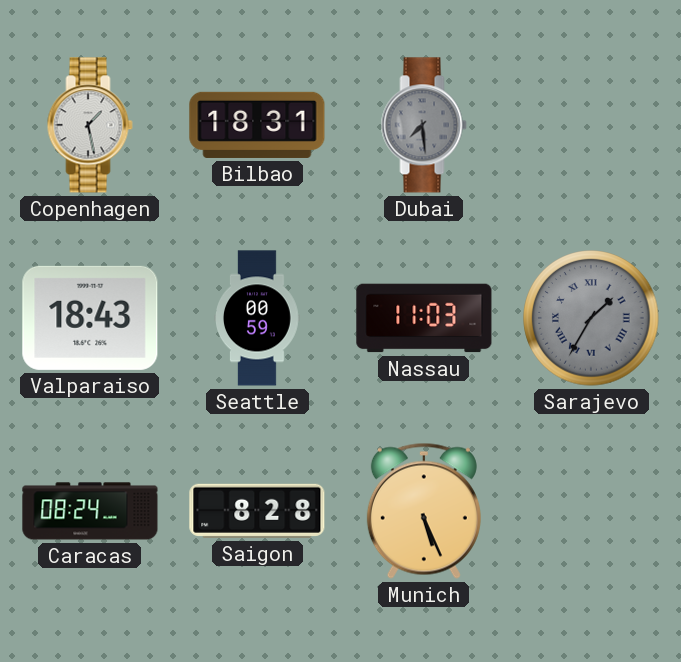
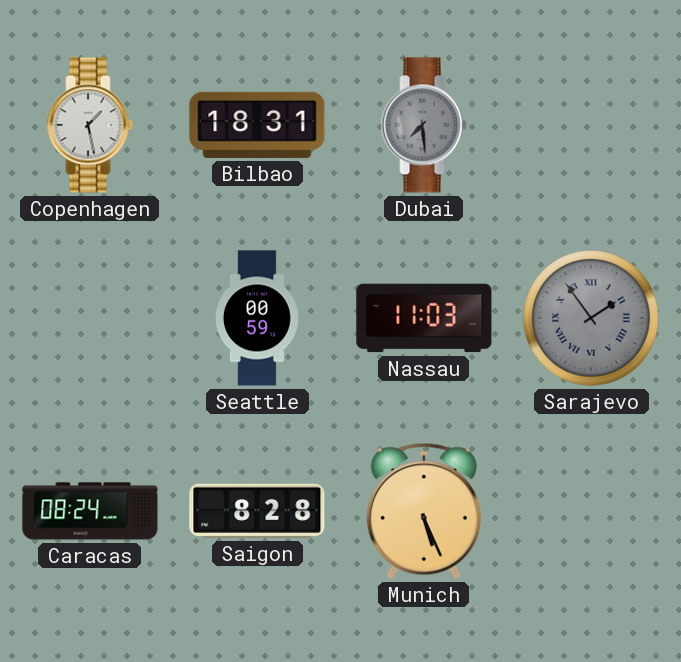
Valparaiso: 18:43 -> none (90, 318)
Sarajevo: 1:35 -> 1:54 (591, 318)
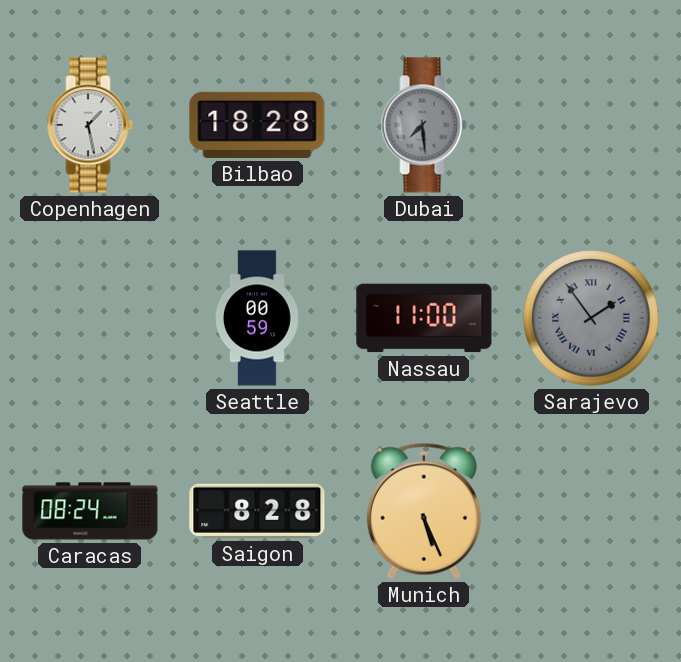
Bilbao: 18:31 -> 18:28 (257, 125)
Nassau: 11:03 -> 11:00 (424, 318)
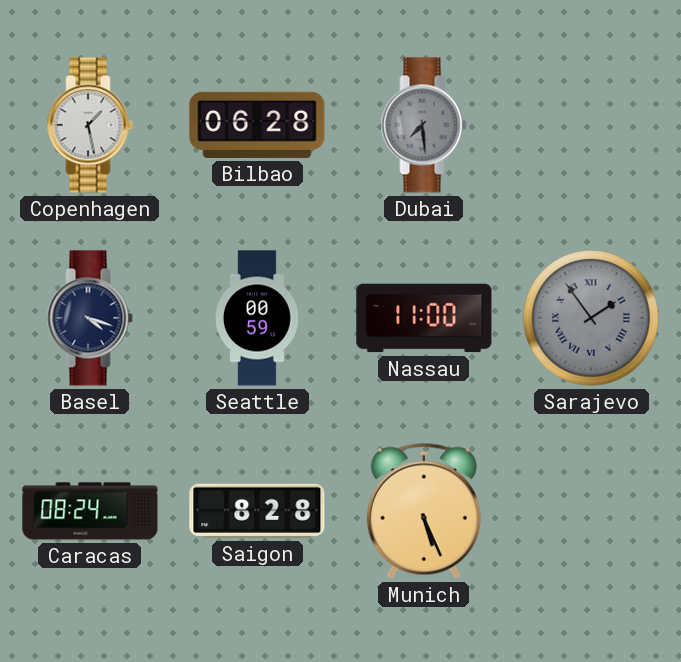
Bilbao: 18:28 -> 06:28 (257, 125)
Basel: none -> 4:18 (90, 318)
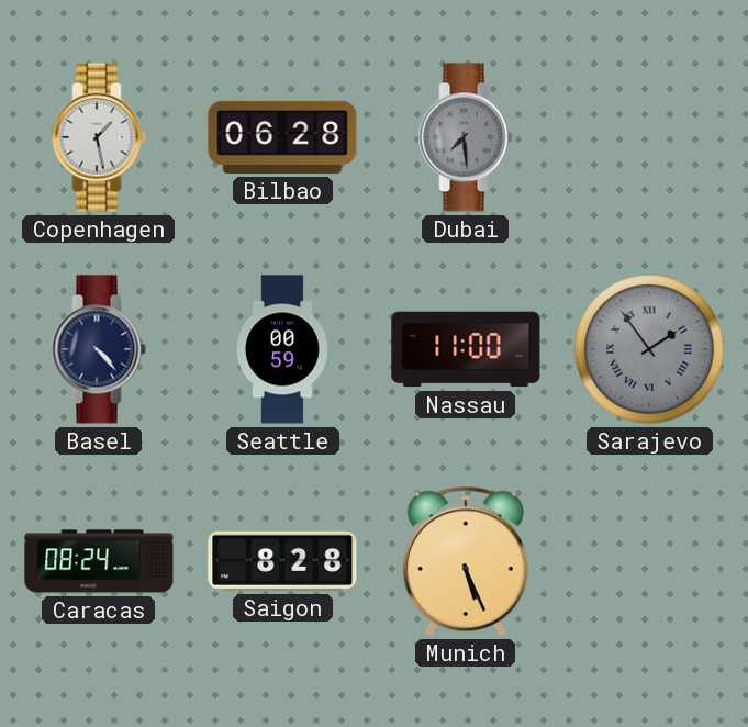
Basel: 4:18 -> 4:23 (99, 349)
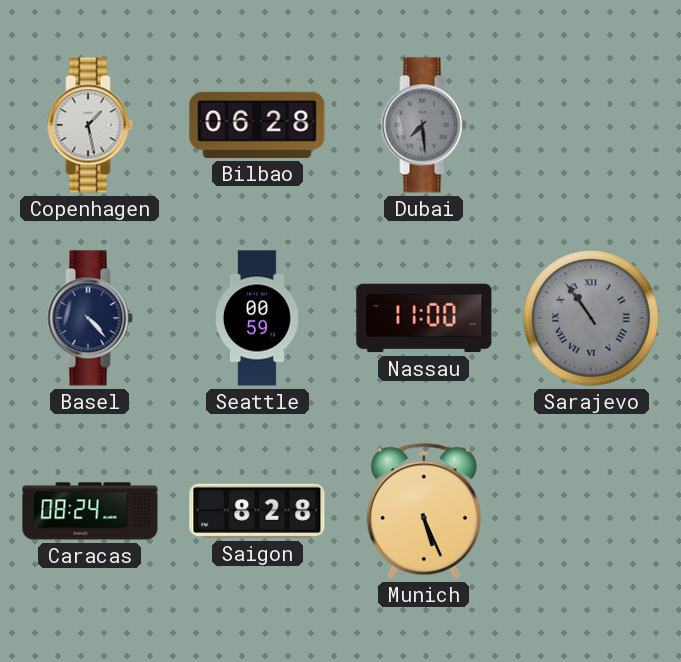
Sarajevo: 1:54 -> 10:54 (591, 318)
